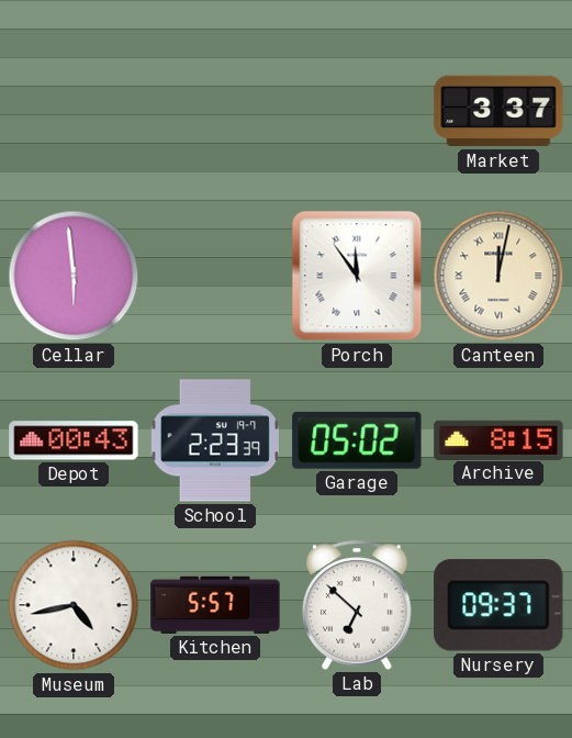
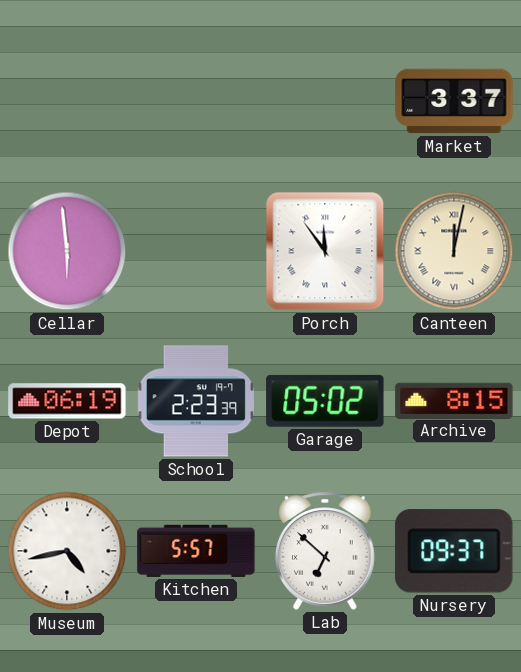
Depot: 00:43 -> 06:19 (67, 401)
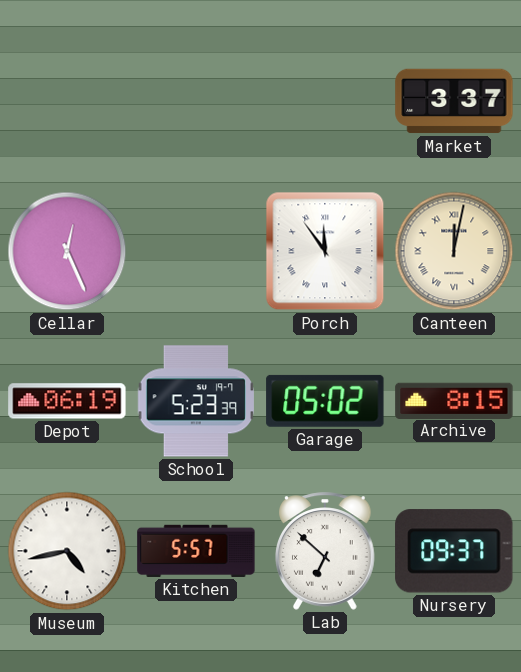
Cellar: 5:59 -> 12:26 (67, 251)
School: 2:23 -> 5:23 (195, 401)
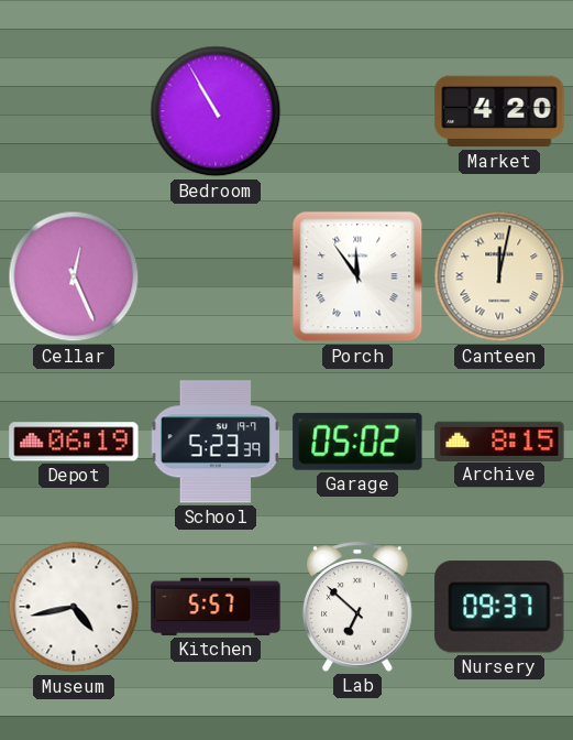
Bedroom: none -> 10:55 (216, 111)
Market: 3:37 -> 4:20 (499, 111)
